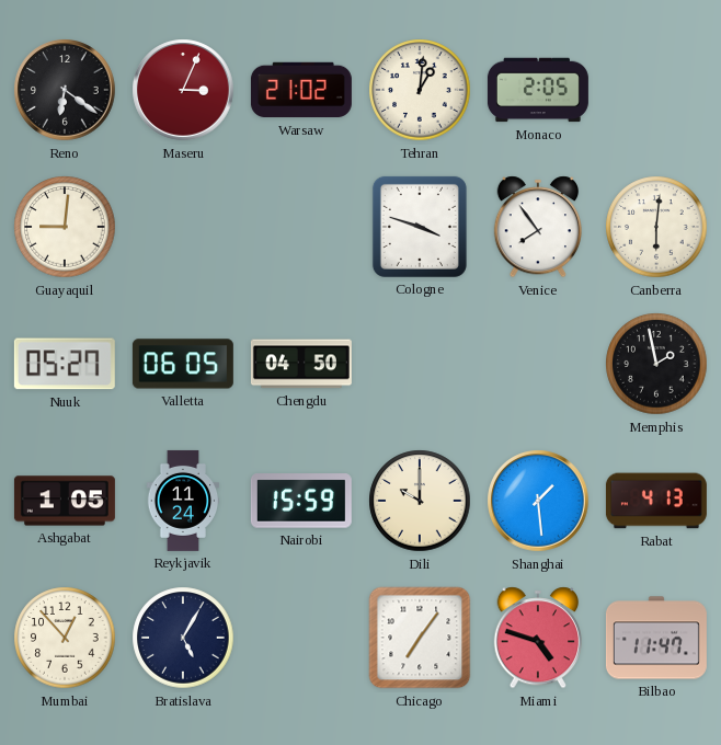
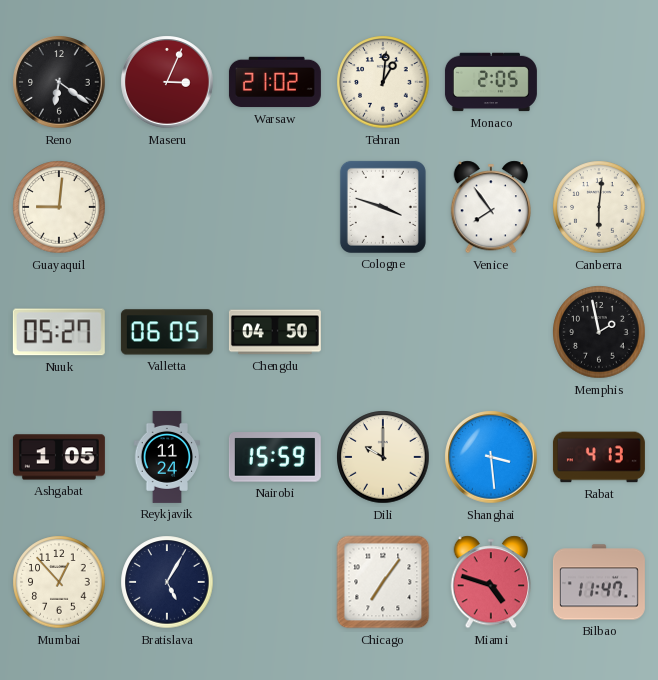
Shanghai: 1:29 -> 3:29 (491, 457)
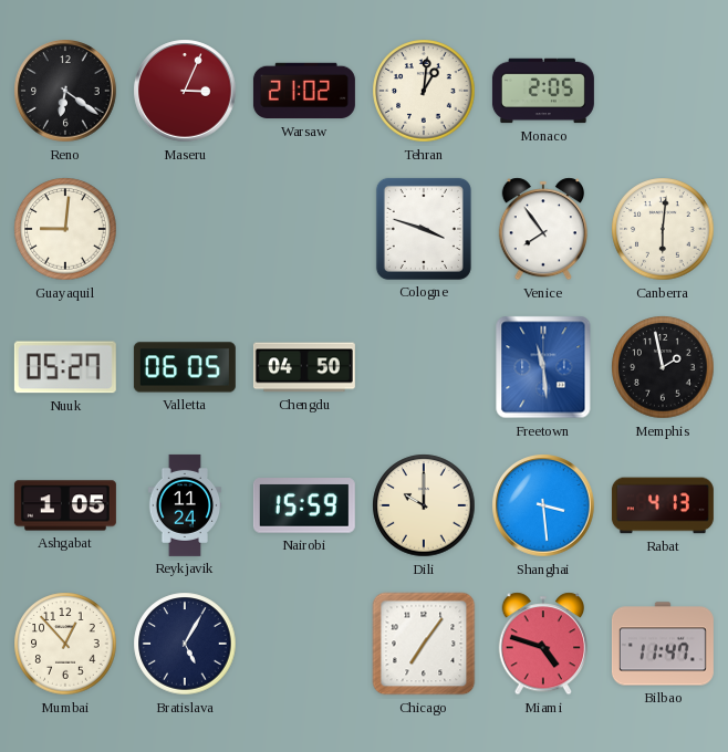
Freetown: none -> 11:29 (543, 367)
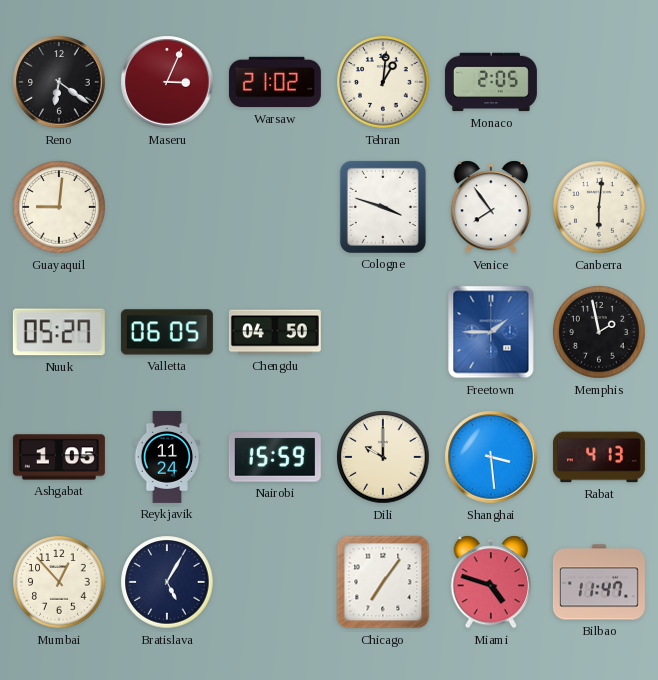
Freetown: 11:29 -> 1:45 (491, 332)
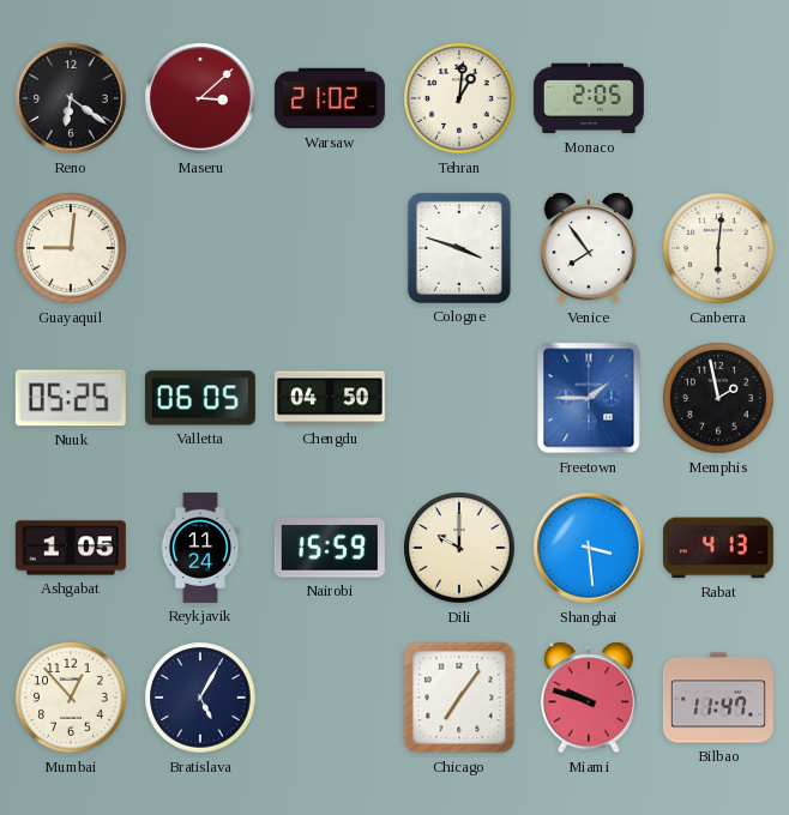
Maseru: 3:04 -> 3:08 (200, 98)
Nuuk: 05:27 -> 05:25 (71, 398)
Miami: 4:48 -> 9:48 (588, 698)
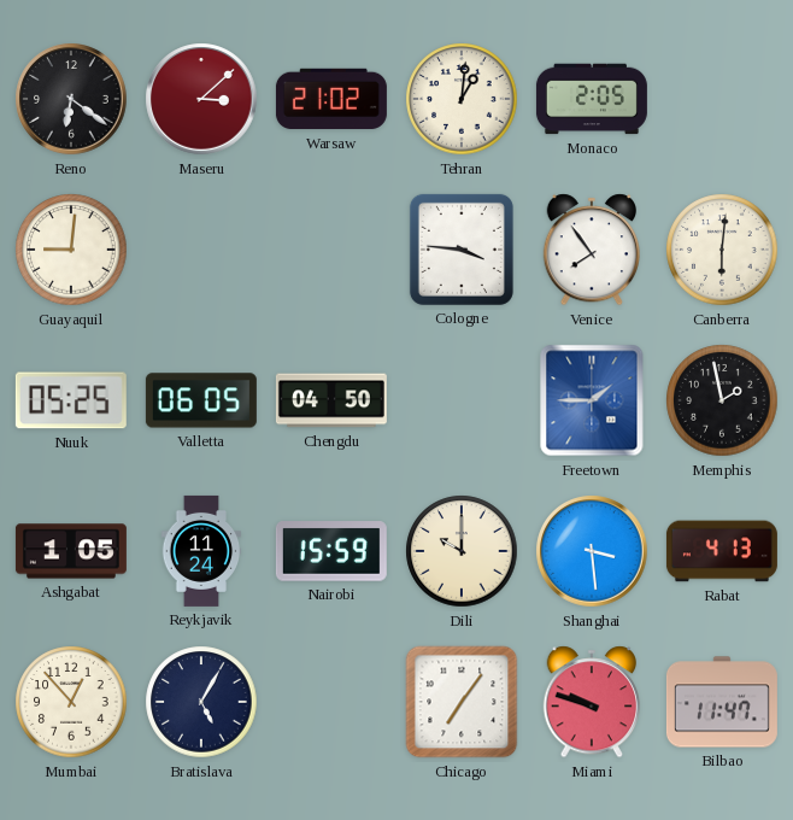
Cologne: 3:48 -> 3:46 (462, 250)
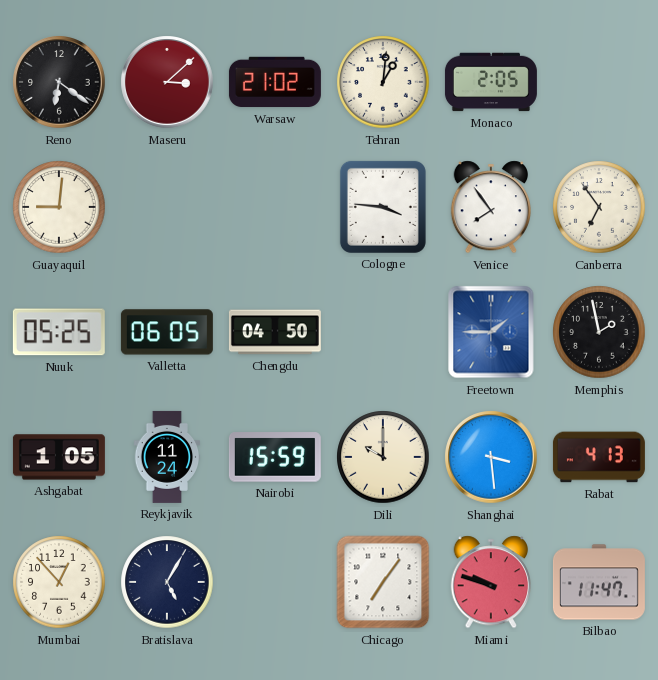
Canberra: 6:01 -> 6:54 (599, 207)
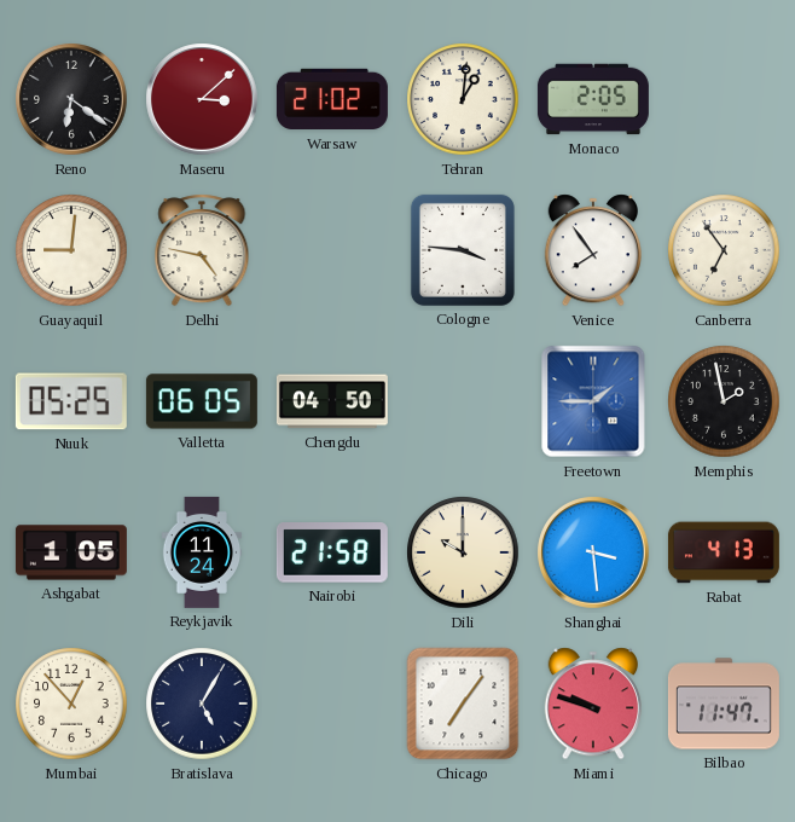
Delhi: none -> 4:47 (202, 250)
Nairobi: 15:59 -> 21:58 (332, 552)
